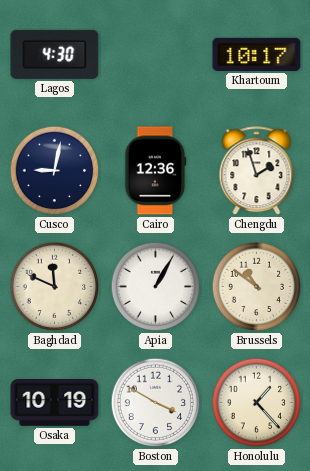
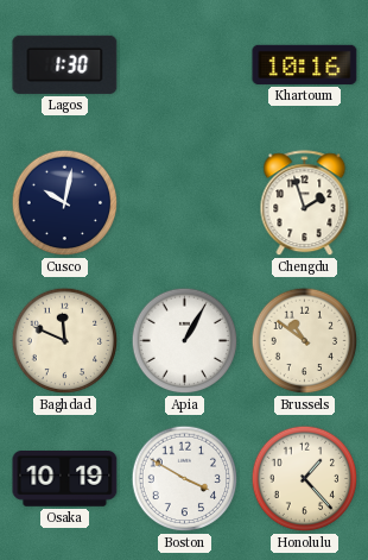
Lagos: 4:30 -> 1:30 (65, 64)
Khartoum: 10:17 -> 10:16 (305, 64)
Cusco: 9:02 -> 10:02 (65, 203)
Cairo: 12:36 -> none (155, 171)
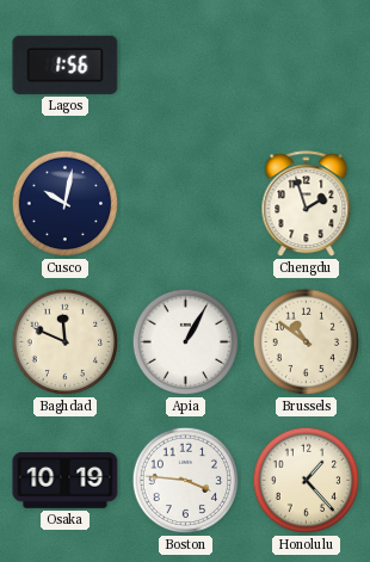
Lagos: 1:30 -> 1:56 (66, 64)
Khartoum: 10:16 -> none (305, 64)
Boston: 3:50 -> 3:46 (186, 481)
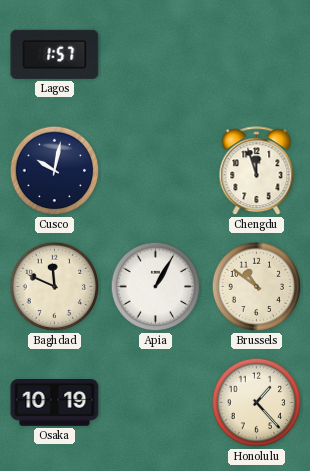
Lagos: 1:56 -> 1:57 (55, 54)
Chengdu: 1:57 -> 11:57 (257, 171)
Boston: 3:46 -> none (186, 481)
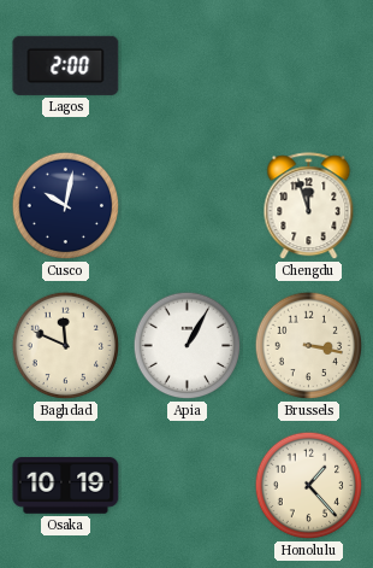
Lagos: 1:57 -> 2:00 (66, 65)
Brussels: 10:51 -> 3:17 (309, 346)
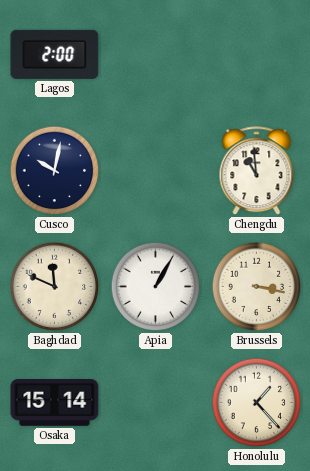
Chengdu: 11:57 -> 10:59 (257, 171)
Osaka: 10:19 -> 15:14 (55, 403)
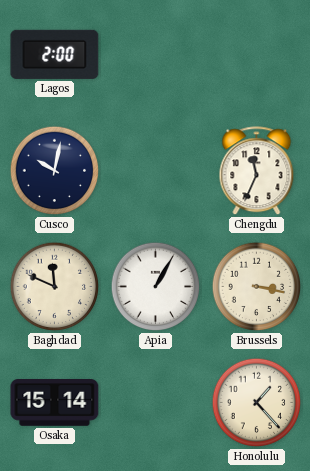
Chengdu: 10:59 -> 11:34 (257, 171)
